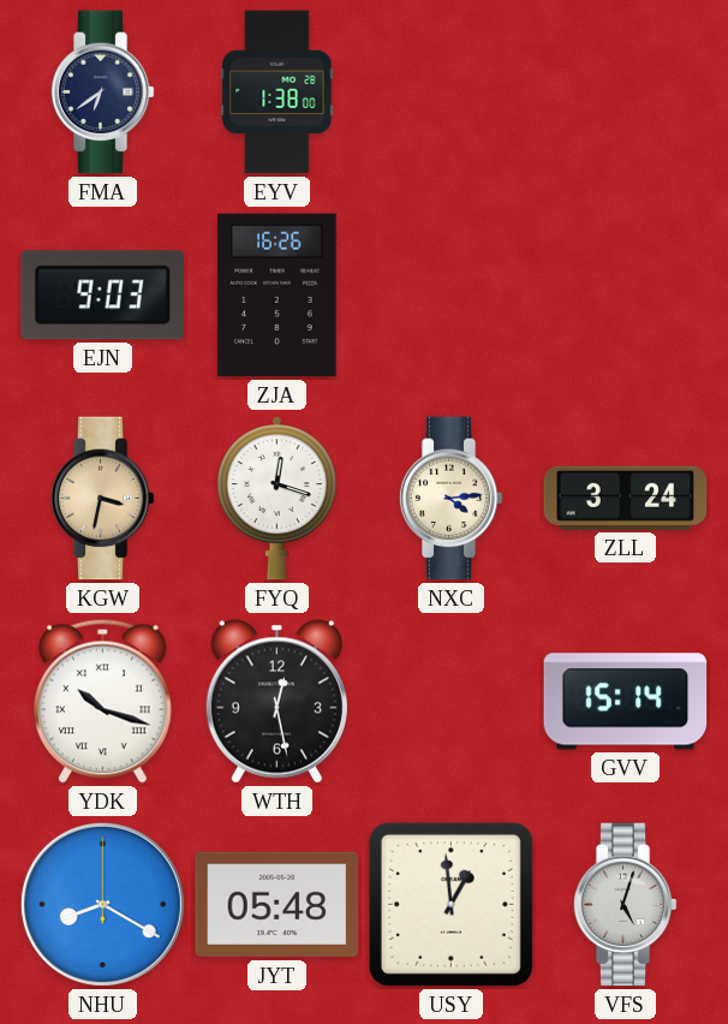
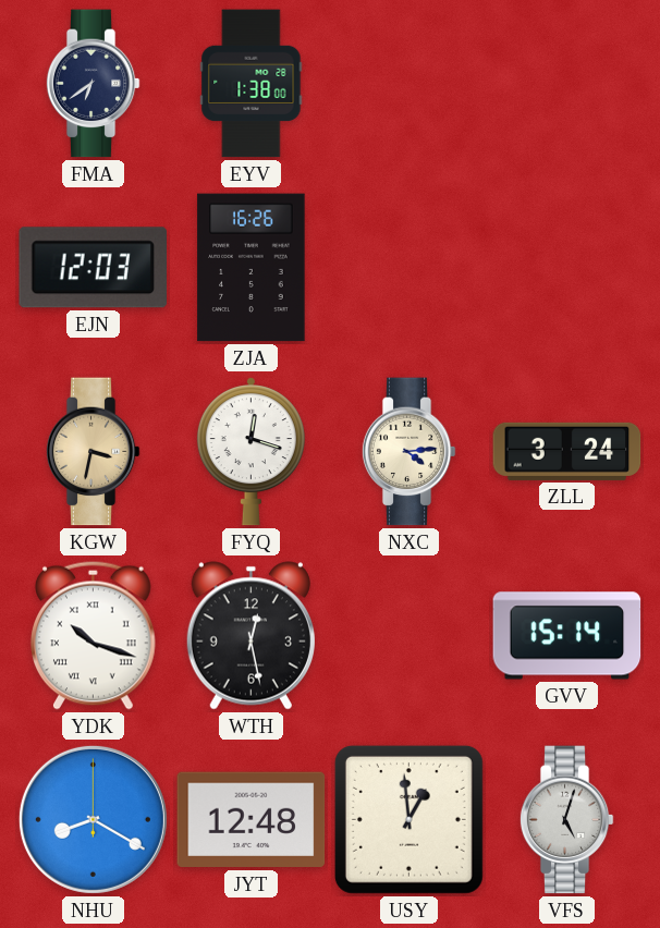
EJN: 9:03 -> 12:03 (93, 268)
JYT: 05:48 -> 12:48 (252, 820)
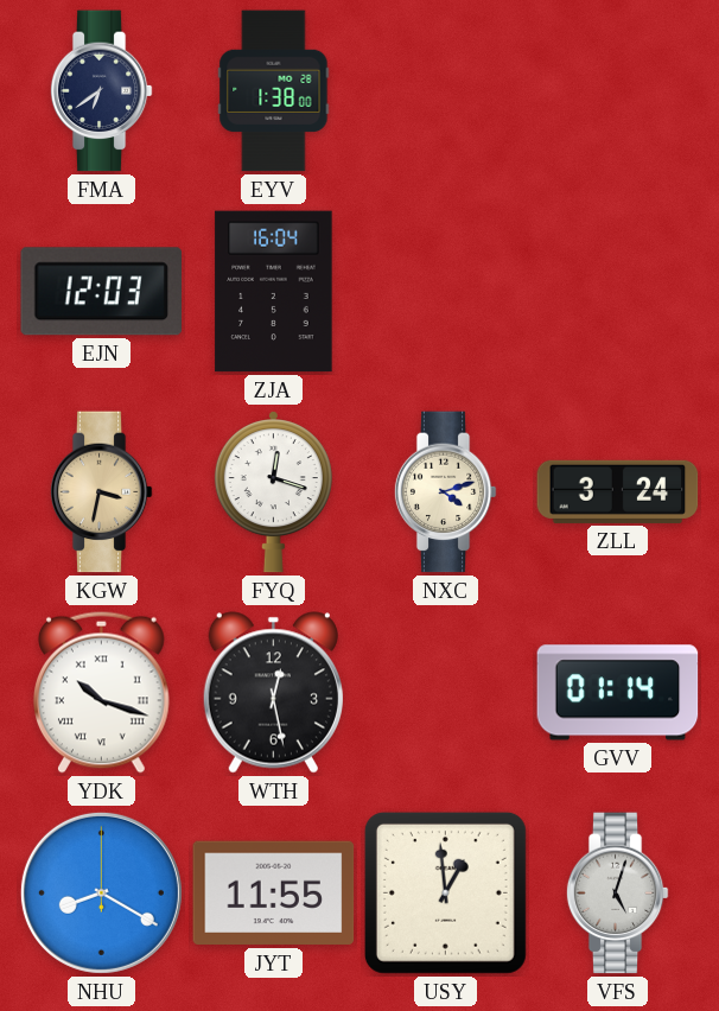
ZJA: 16:26 -> 16:04 (274, 292)
NXC: 4:14 -> 4:12 (445, 492)
GVV: 15:14 -> 01:14 (618, 693)
JYT: 12:48 -> 11:55 (274, 894)
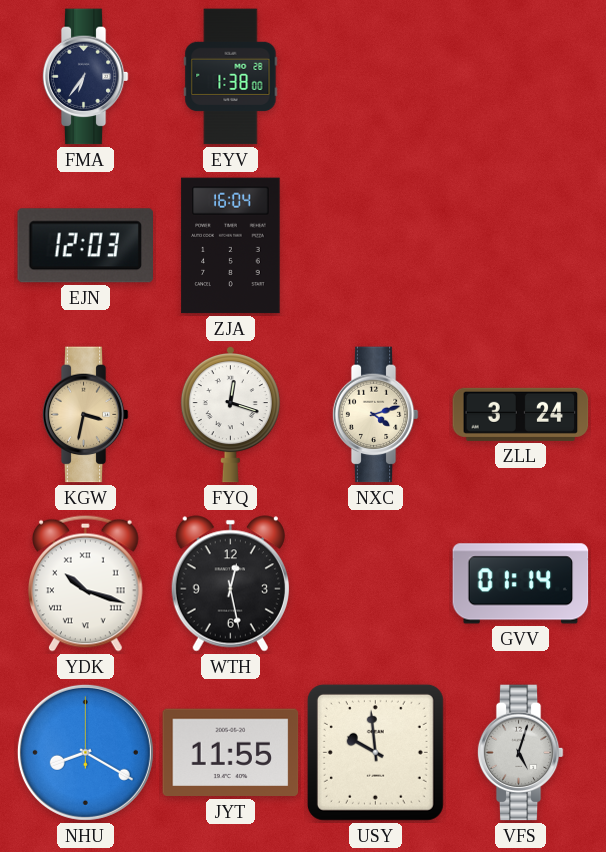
FMA: 6:39 -> 6:36 (85, 77)
USY: 12:59 -> 9:59 (375, 752)
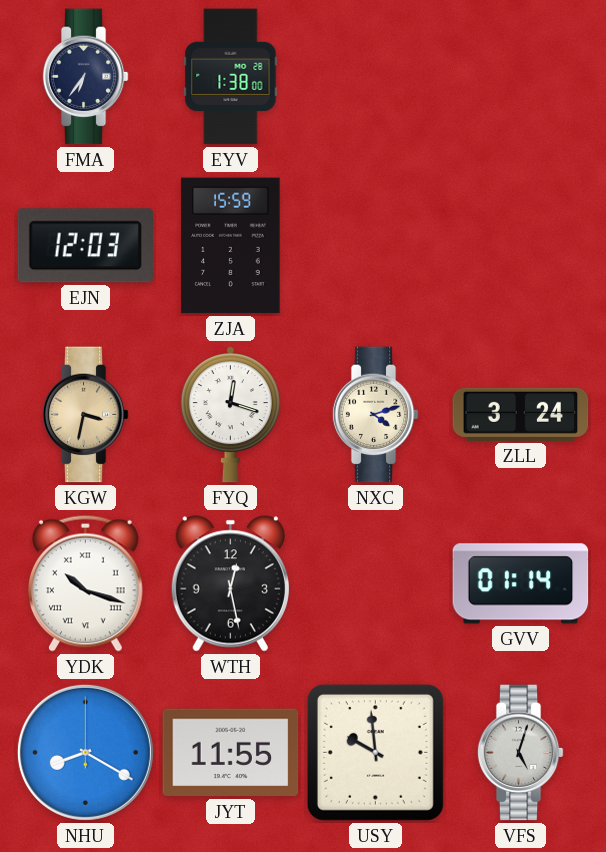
ZJA: 16:04 -> 15:59 (231, 246)
